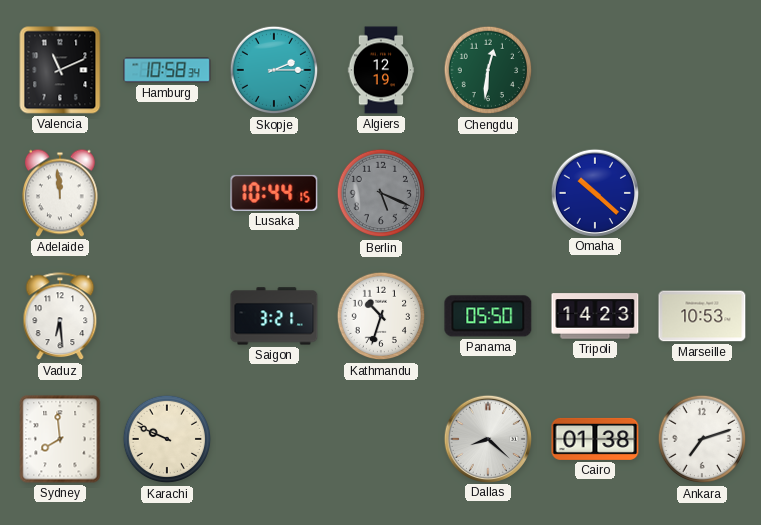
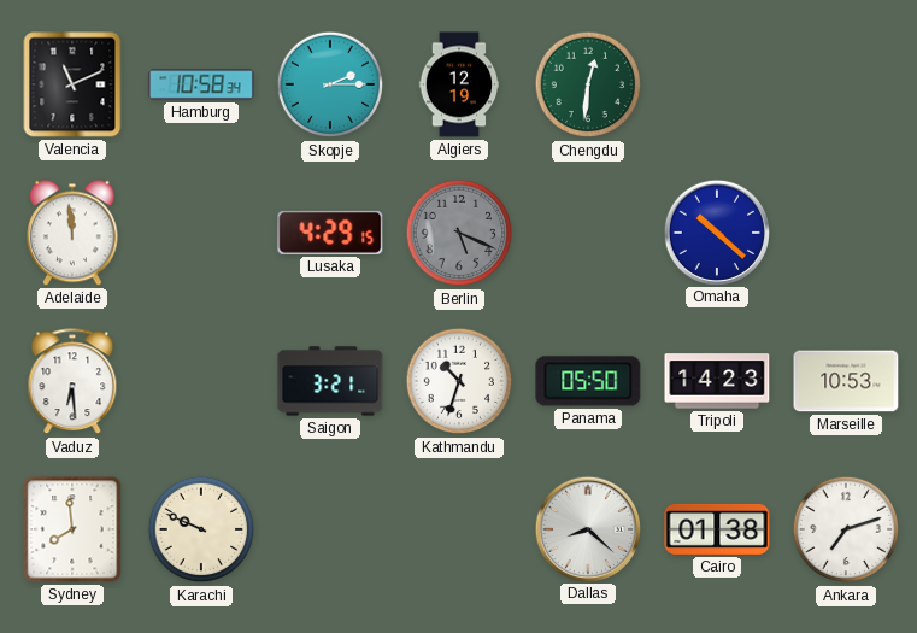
Lusaka: 10:44 -> 4:29 (330, 233)
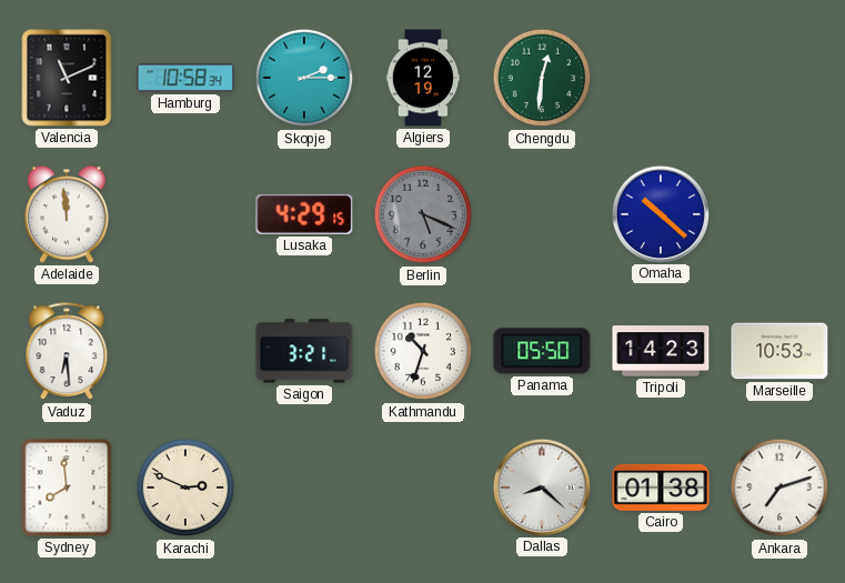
Karachi: 9:49 -> 2:49 (185, 487)
